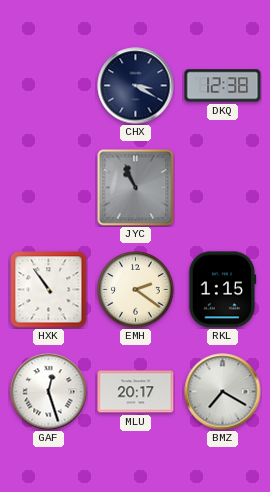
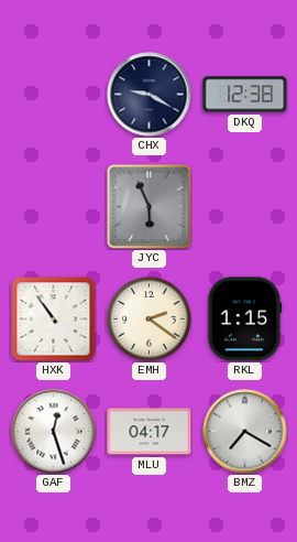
CHX: 3:20 -> 9:20 (150, 95)
JYC: 10:56 -> 5:56 (150, 207)
MLU: 20:17 -> 04:17 (150, 432)
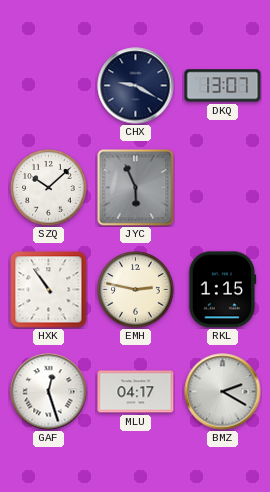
DKQ: 12:38 -> 13:07 (223, 86)
SZQ: none -> 10:08 (49, 188)
EMH: 2:21 -> 2:47 (136, 290)
BMZ: 7:20 -> 2:20 (223, 392)
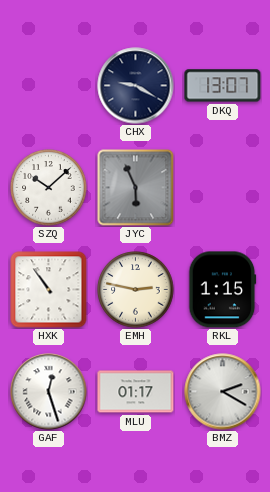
MLU: 04:17 -> 01:17 (136, 392)
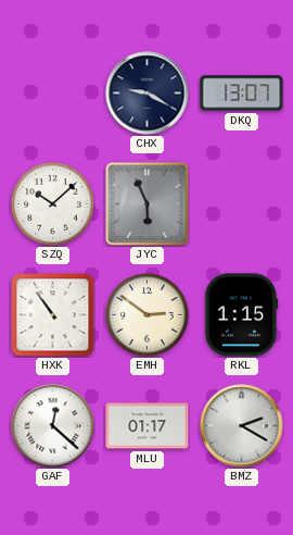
EMH: 2:47 -> 2:51 (148, 315)
GAF: 12:27 -> 12:22 (53, 426)
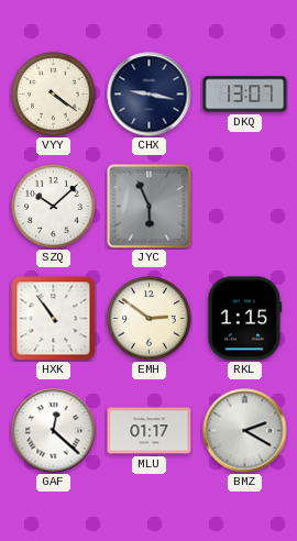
VYY: none -> 4:21 (54, 95)
CHX: 9:20 -> 9:17 (150, 95)
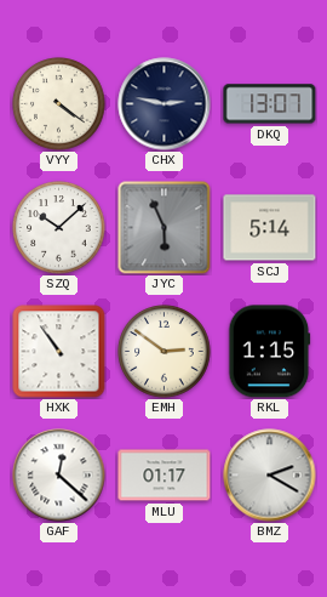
CHX: 9:17 -> 2:47 (165, 104)
SCJ: none -> 5:14 (270, 228)
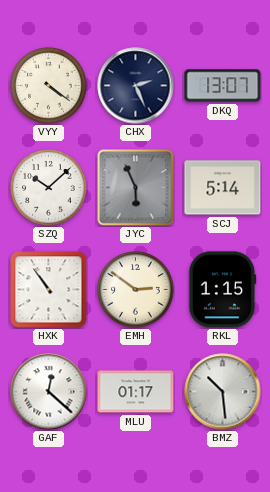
CHX: 2:47 -> 2:26 (136, 86)
BMZ: 2:20 -> 10:29 (223, 392)
